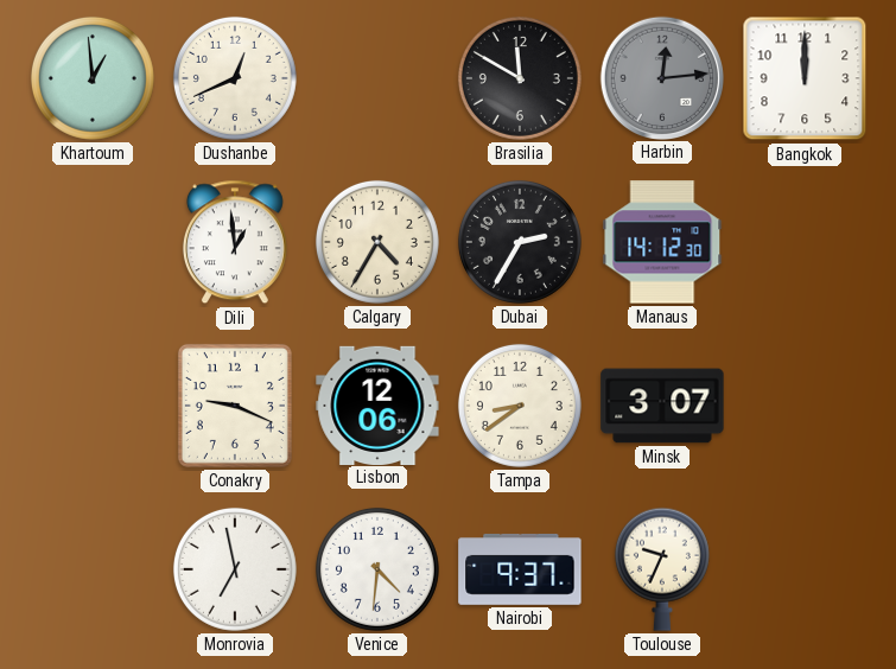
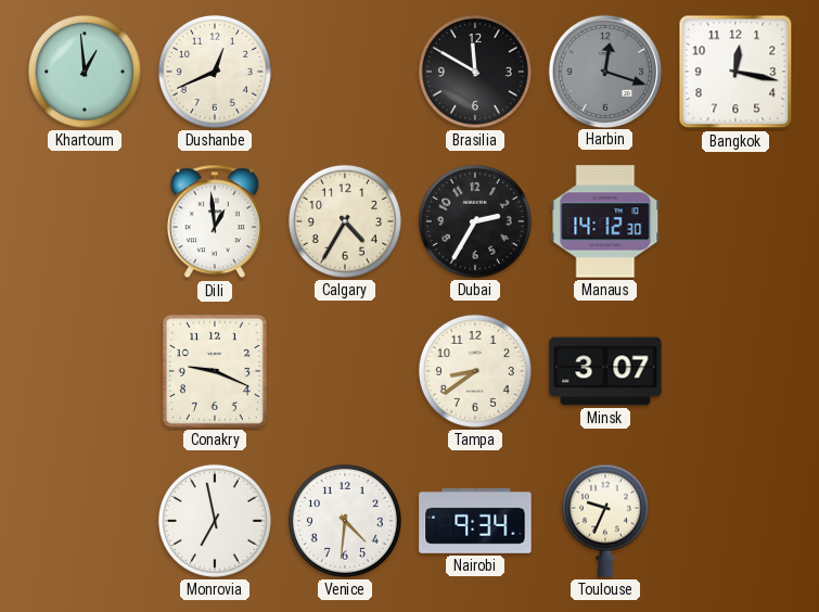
Harbin: 12:14 -> 12:18 (604, 71)
Bangkok: 12:00 -> 12:17 (735, 72)
Lisbon: 12:06 -> none (377, 404)
Nairobi: 9:37 -> 9:34 (475, 521)
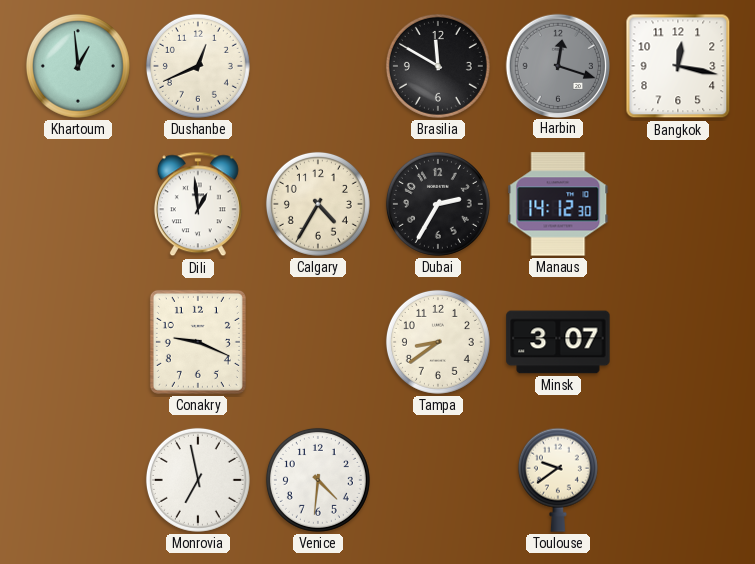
Nairobi: 9:34 -> none (475, 521)
Toulouse: 9:34 -> 9:39 (558, 480)
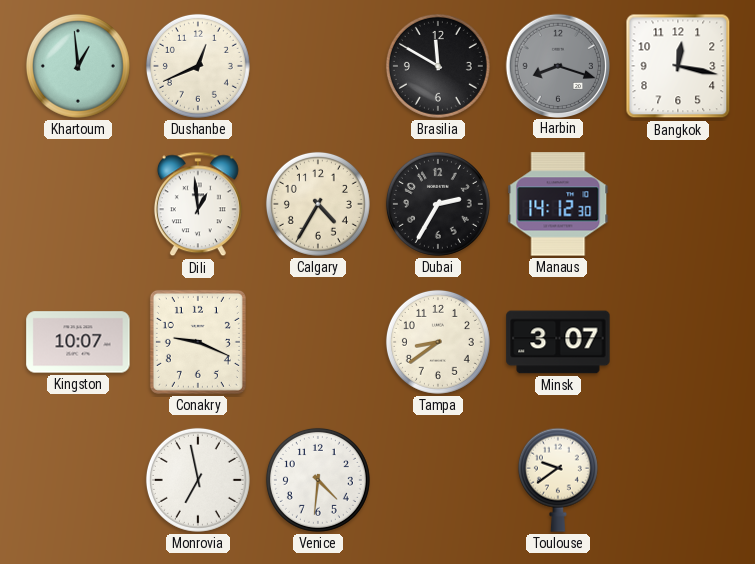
Harbin: 12:18 -> 8:18 (557, 65)
Kingston: none -> 10:07 (78, 342)
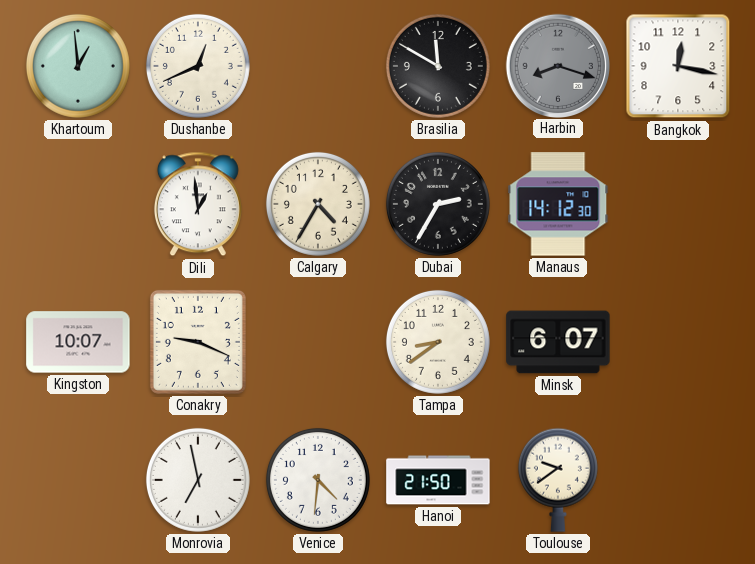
Minsk: 3:07 -> 6:07 (558, 342)
Hanoi: none -> 21:50 (438, 480)
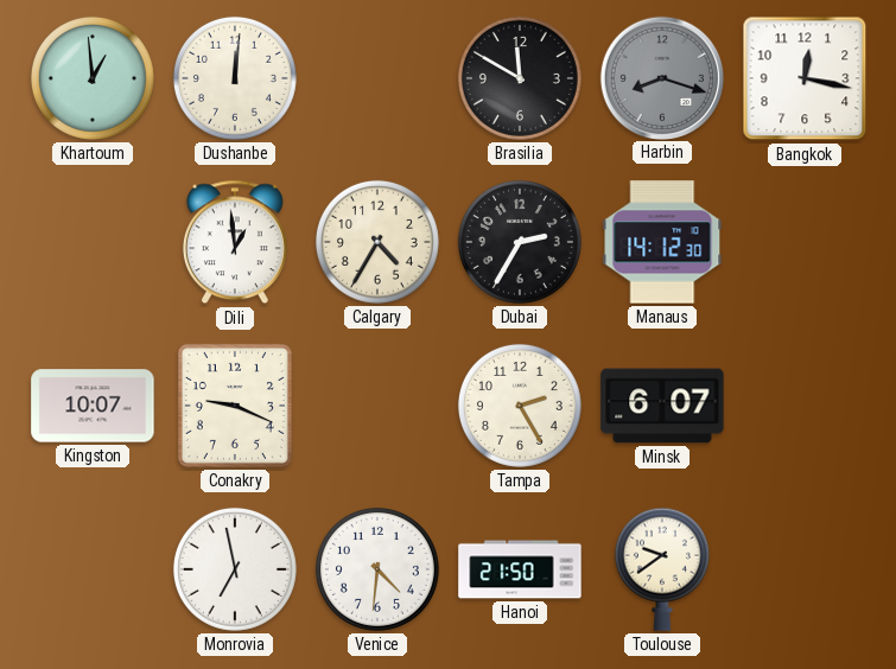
Dushanbe: 12:41 -> 12:01 (235, 78)
Tampa: 8:39 -> 2:25 (520, 406)
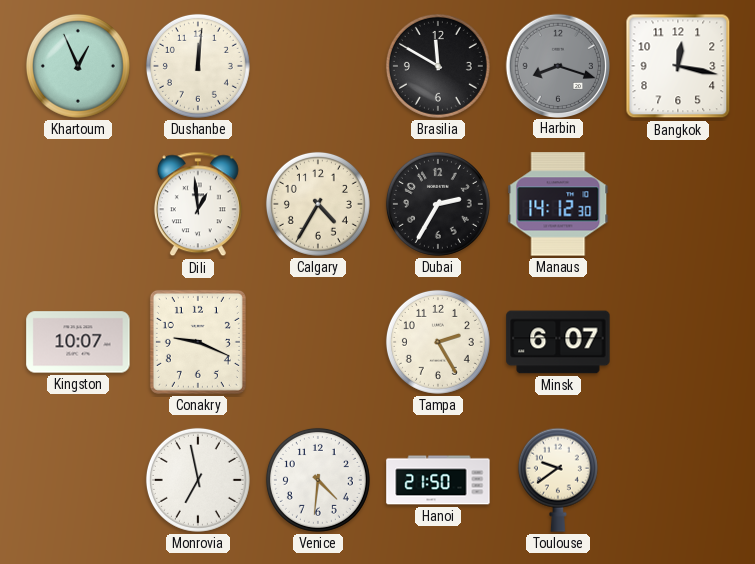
Khartoum: 12:59 -> 12:56 (78, 66)
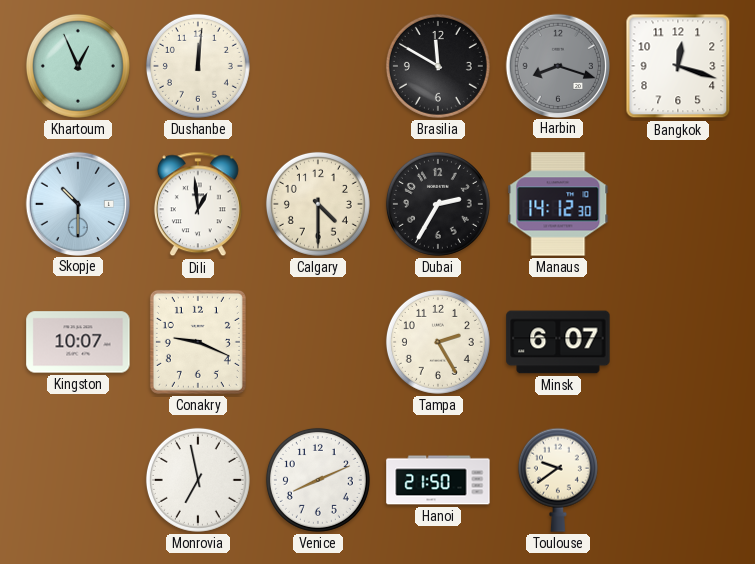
Bangkok: 12:17 -> 12:18 (678, 66)
Skopje: none -> 10:30 (77, 203)
Calgary: 4:35 -> 4:30 (318, 204)
Venice: 4:31 -> 8:11 (318, 480)
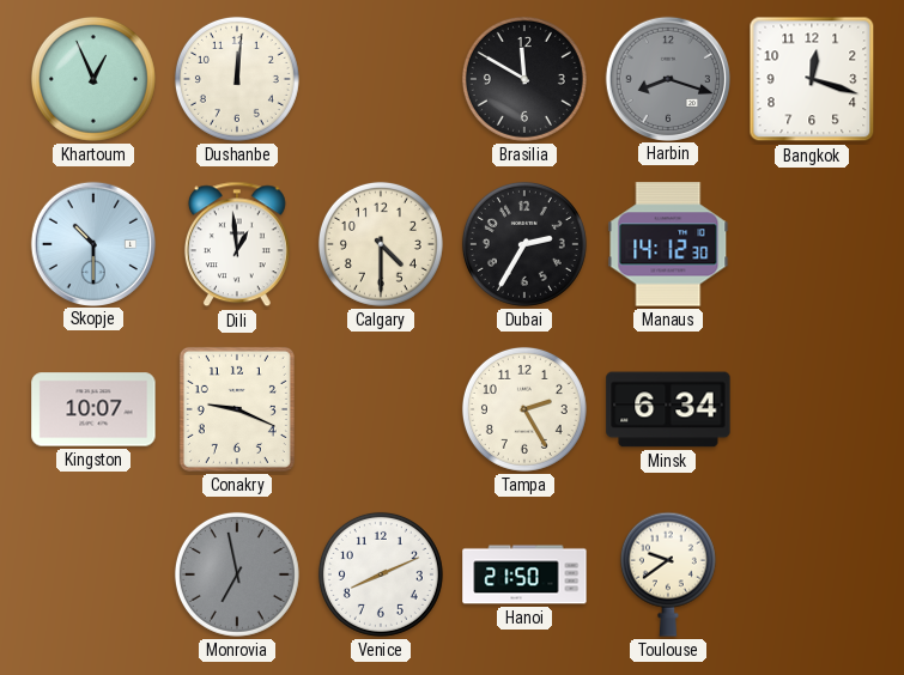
Minsk: 6:07 -> 6:34 (668, 409)
Monrovia dial: white -> grey (237, 574)
